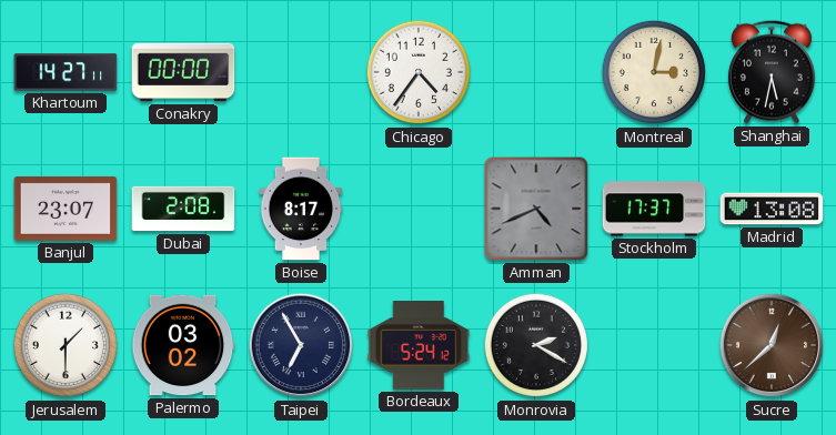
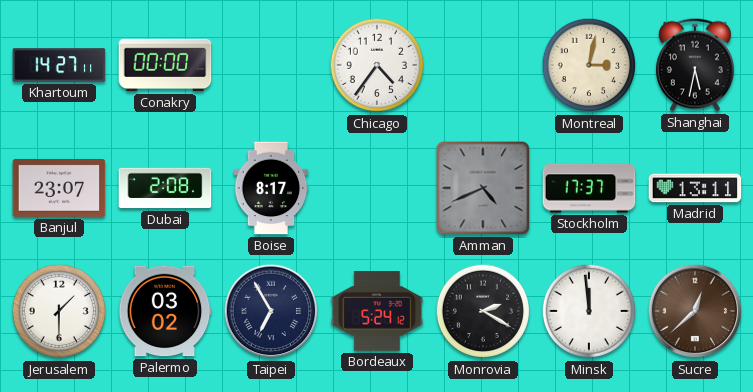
Madrid: 13:08 -> 13:11 (695, 188)
Minsk: none -> 11:59 (589, 311)
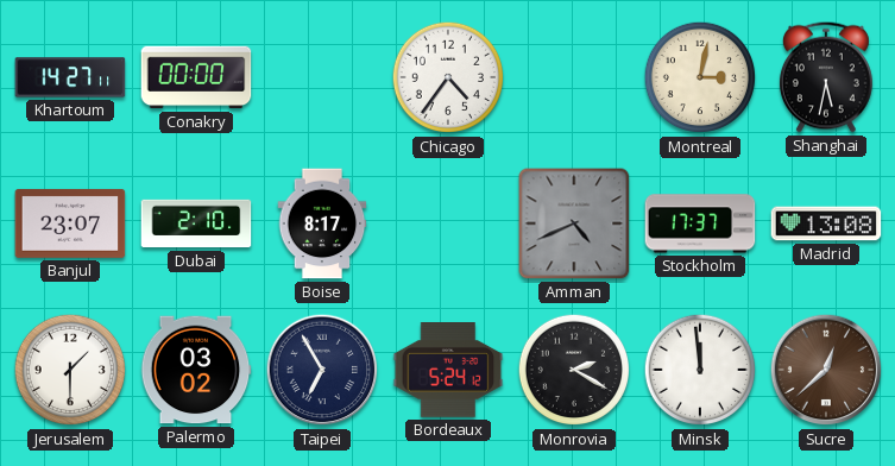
Dubai: 2:08 -> 2:10 (196, 223)
Madrid: 13:11 -> 13:08 (826, 223)
